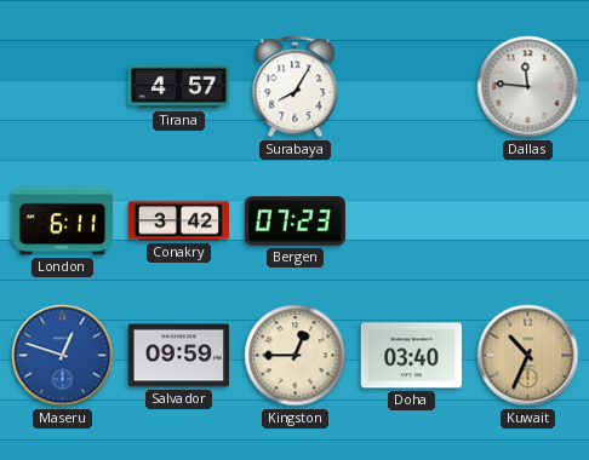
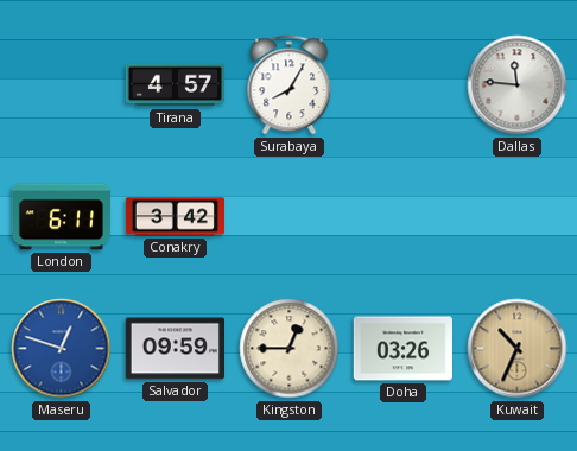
Bergen: 07:23 -> none (294, 222)
Doha: 03:40 -> 03:26 (402, 349)
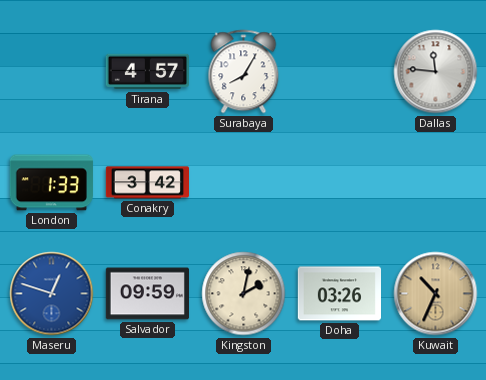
London: 6:11 -> 1:33 (51, 183)
Kingston: 12:45 -> 2:02 (244, 294)
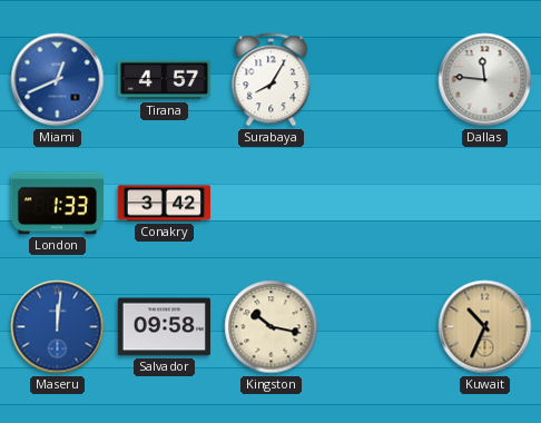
Miami: none -> 12:41 (58, 80)
Maseru: 12:48 -> 12:01 (58, 327)
Salvador: 09:59 -> 09:58 (164, 327)
Kingston: 2:02 -> 10:17 (272, 327)
Doha: 03:26 -> none (339, 294)
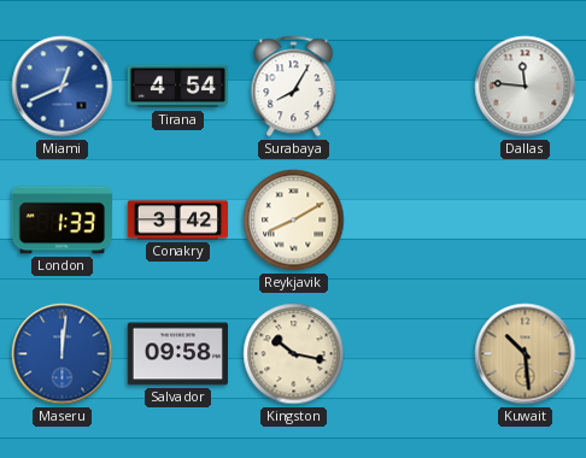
Tirana: 4:57 -> 4:54 (177, 87)
Reykjavik: none -> 8:10 (294, 221)
Kuwait: 10:34 -> 10:29 (526, 354)
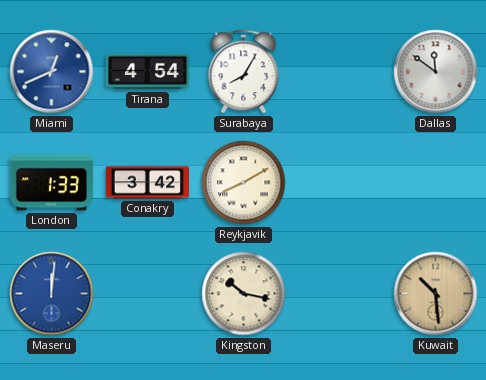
Dallas: 11:46 -> 11:51 (436, 72)
Salvador: 09:58 -> none (177, 354)
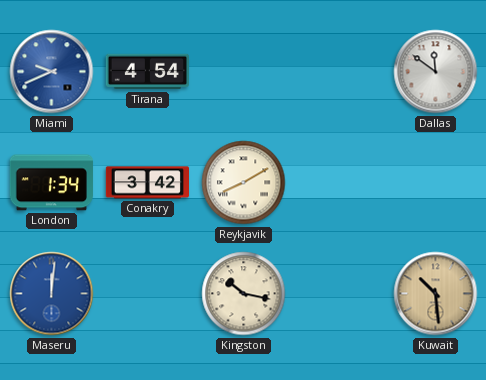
Miami: 12:41 -> 9:41 (52, 72)
Surabaya: 8:05 -> none (244, 72)
London: 1:33 -> 1:34 (51, 183)
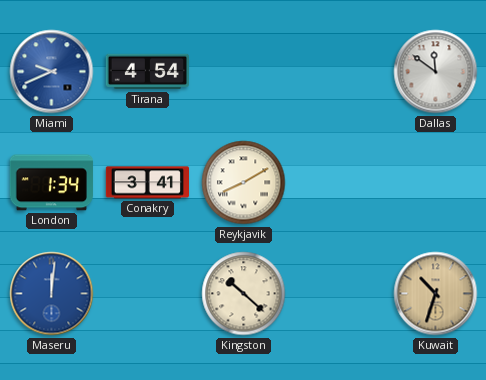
Conakry: 3:42 -> 3:41 (147, 183)
Kingston: 10:17 -> 10:22 (244, 294)
Kuwait: 10:29 -> 10:33 (436, 294)
